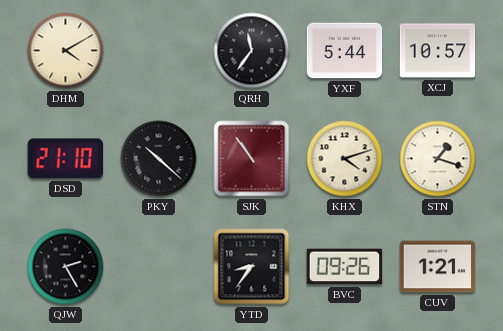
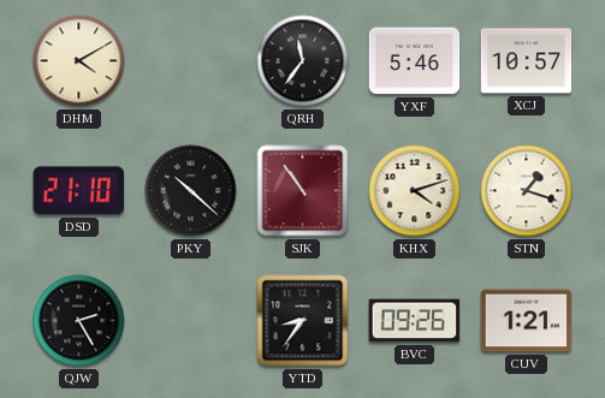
YXF: 5:44 -> 5:46 (415, 61)
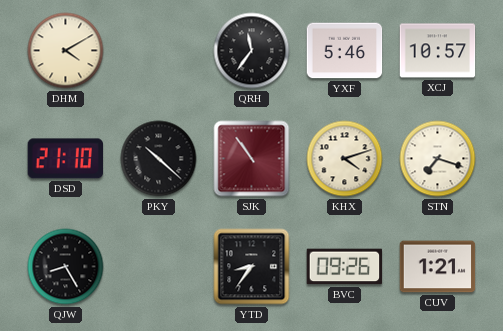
STN: 1:18 -> 7:18 (438, 159)
QJW: 2:25 -> 8:25 (66, 267)
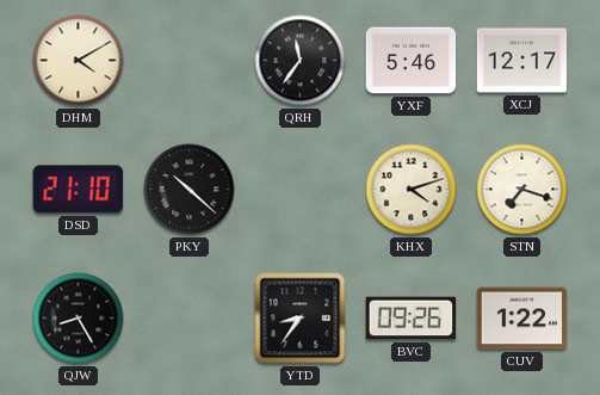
XCJ: 10:57 -> 12:17 (522, 61)
SJK: 10:54 -> none (252, 159)
CUV: 1:21 -> 1:22 (522, 319)
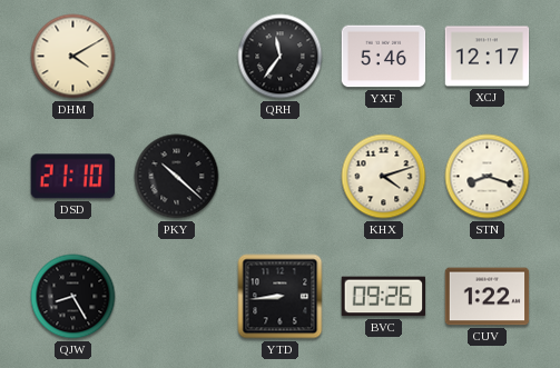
STN: 7:18 -> 8:18 (488, 177)
YTD: 8:36 -> 8:44 (281, 297)
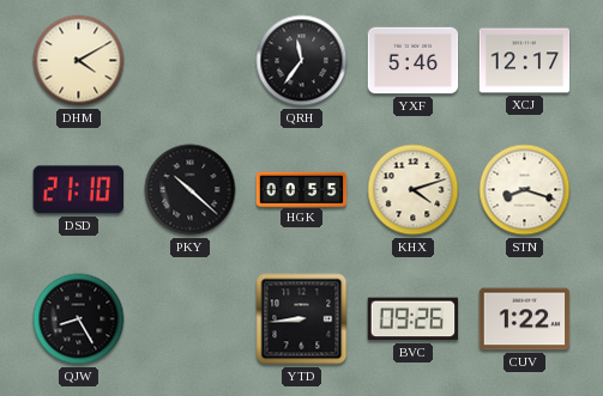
HGK: none -> 00:55 (302, 189)
